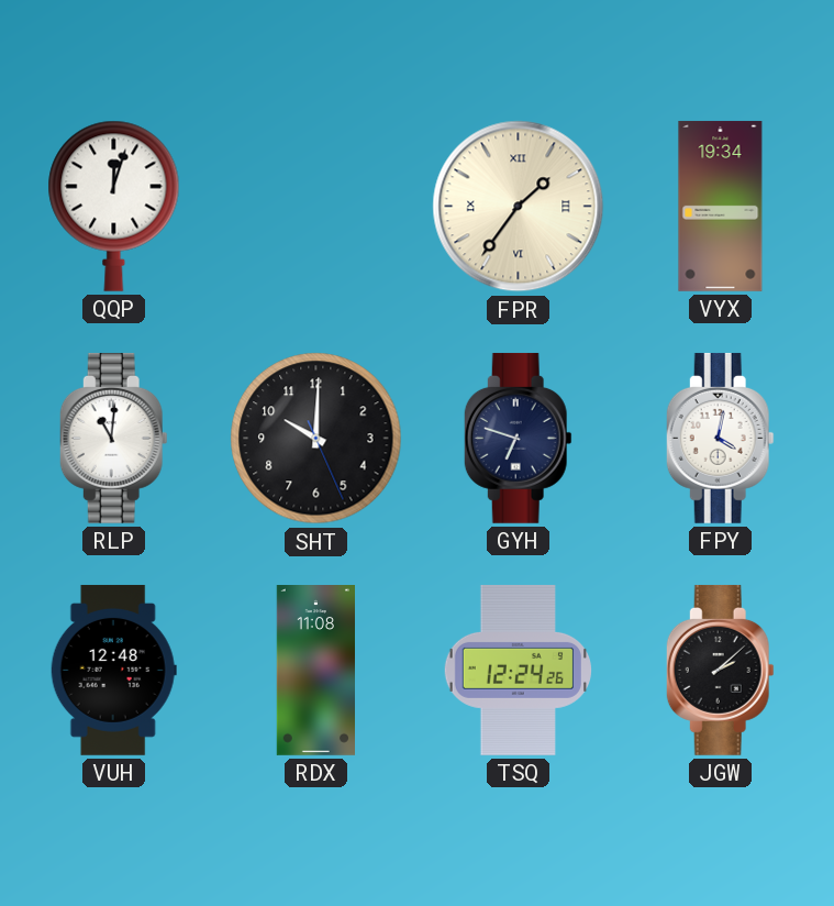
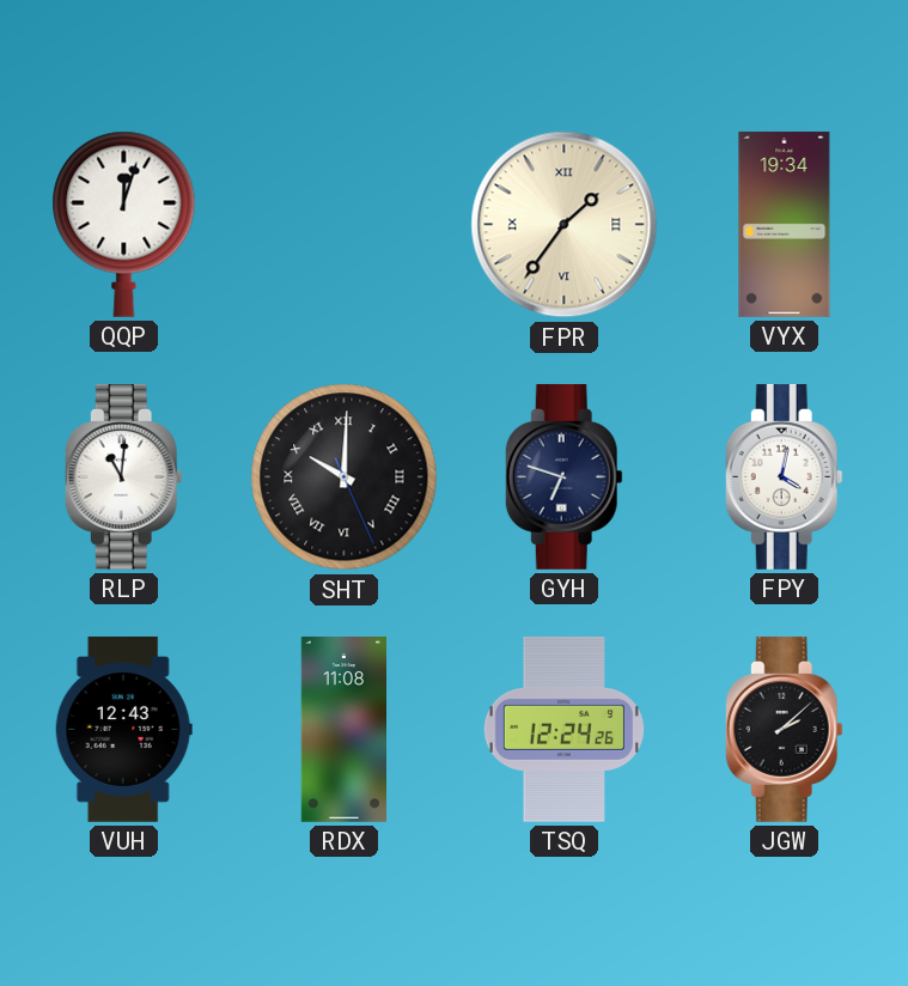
SHT numerals: Arabic -> Roman (345, 477)
VUH: 12:48 -> 12:43 (123, 729)
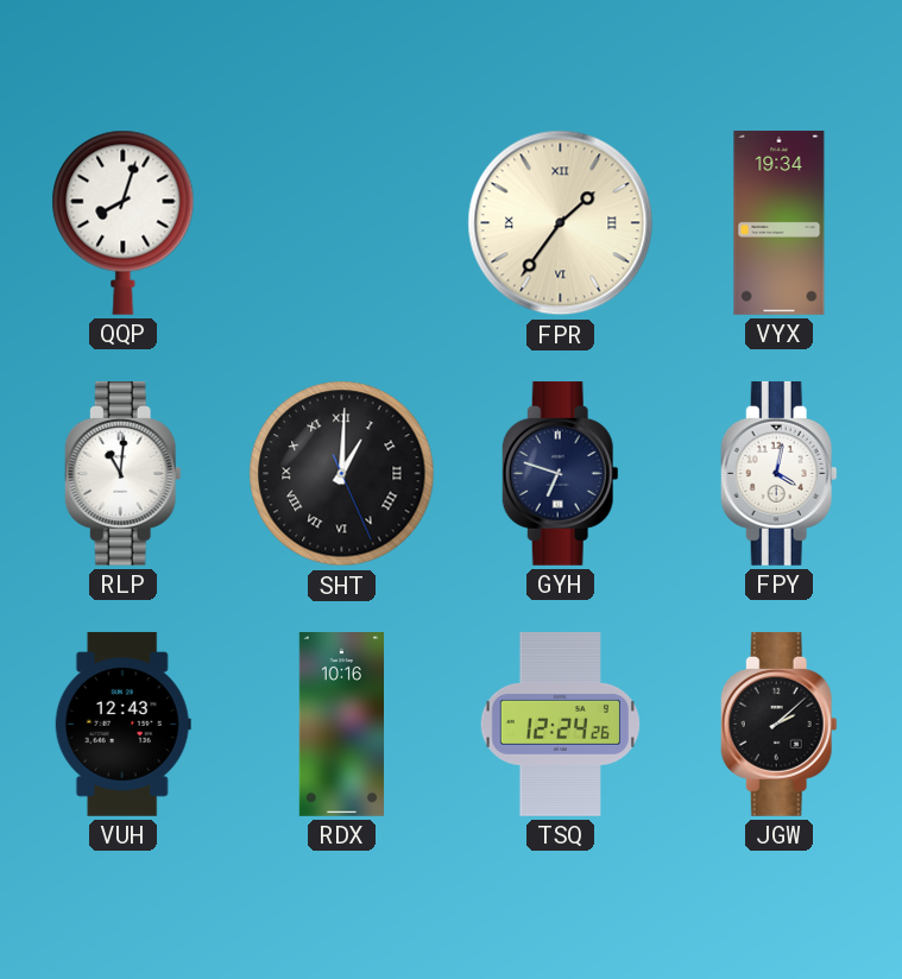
QQP: 12:03 -> 8:03 (124, 222)
SHT: 10:00 -> 1:00 (342, 474)
RDX: 11:08 -> 10:16 (341, 725)
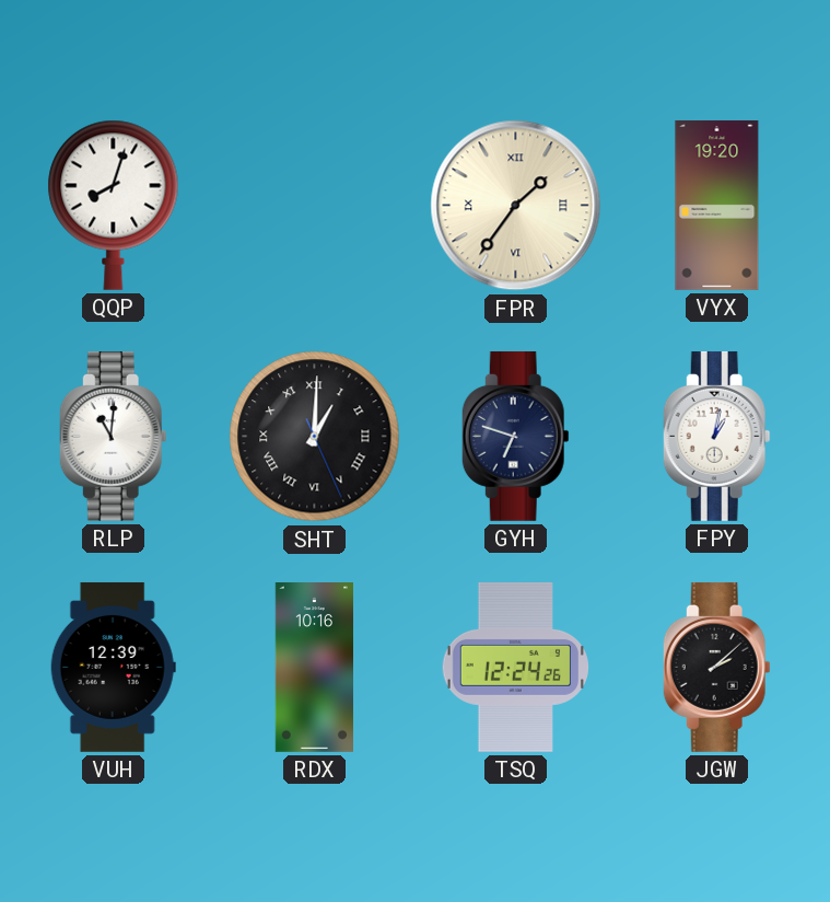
VYX: 19:34 -> 19:20 (717, 205)
FPY: 4:02 -> 1:02 (716, 436)
VUH: 12:43 -> 12:39 (113, 667)
